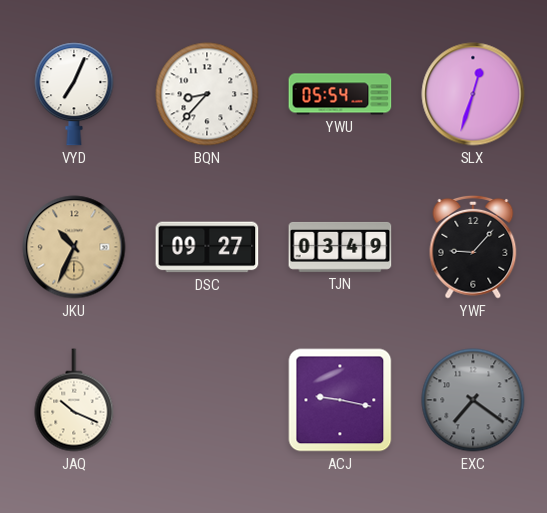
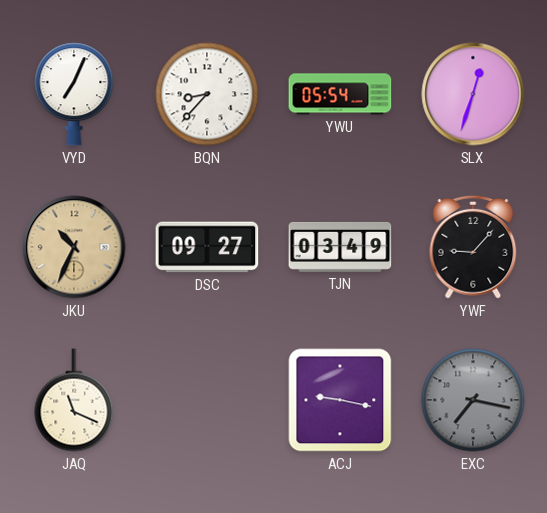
JAQ: 10:19 -> 11:19 (74, 400)
EXC: 7:21 -> 7:17 (473, 400)
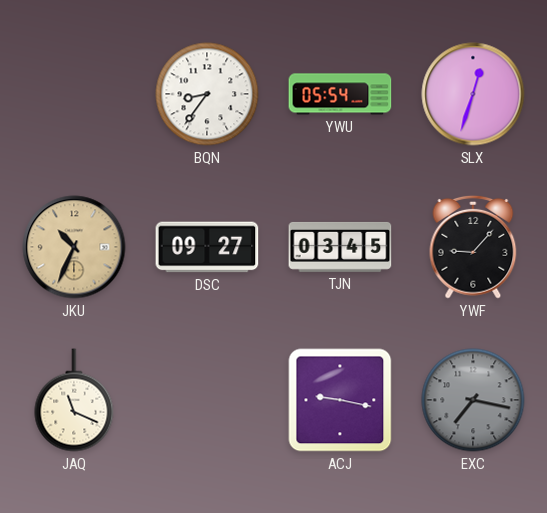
VYD: 7:04 -> none (74, 94)
BQN: 8:37 -> 8:36 (207, 94)
TJN: 03:49 -> 03:45 (340, 247)
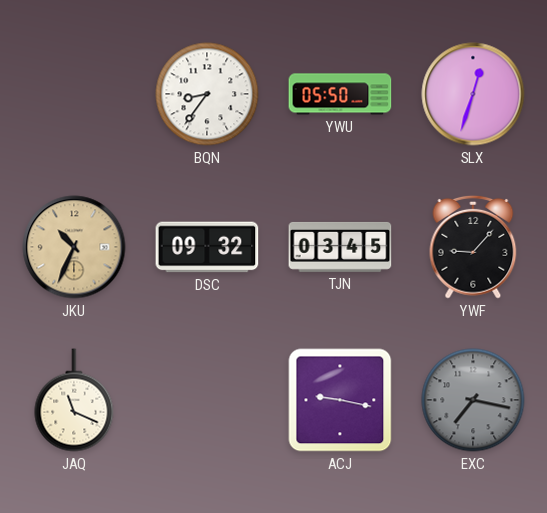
YWU: 05:54 -> 05:50 (340, 94)
DSC: 09:27 -> 09:32 (207, 247)
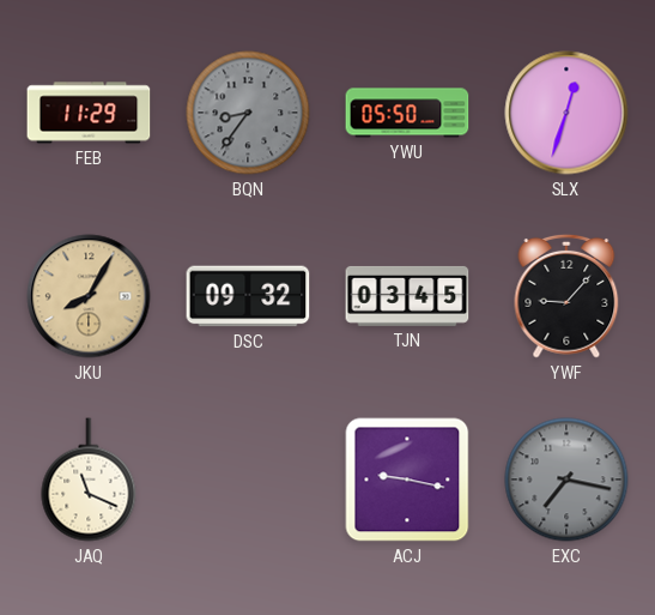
FEB: none -> 11:29 (89, 113)
BQN dial: white -> grey (248, 113)
JKU: 10:34 -> 8:05 (89, 296)
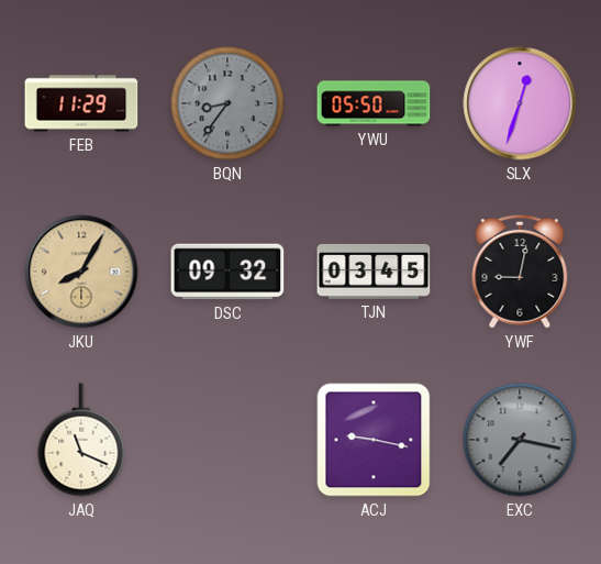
YWF: 9:07 -> 9:02 (520, 272)
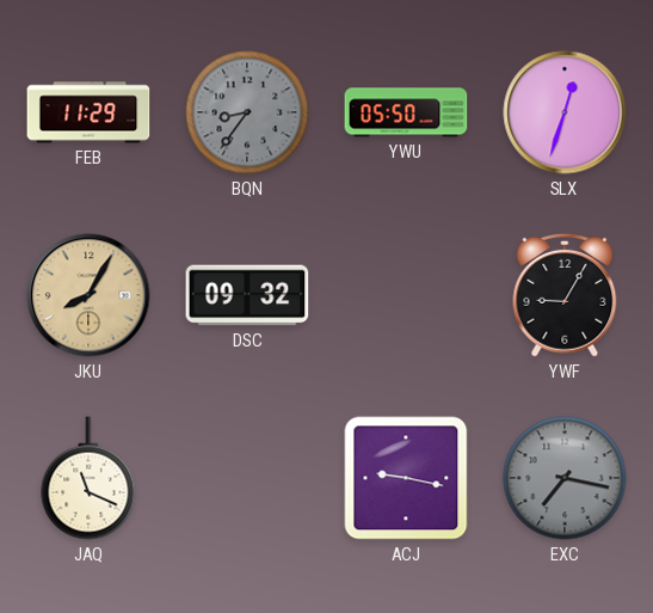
TJN: 03:45 -> none (374, 272)
YWF: 9:02 -> 9:05 (565, 295)
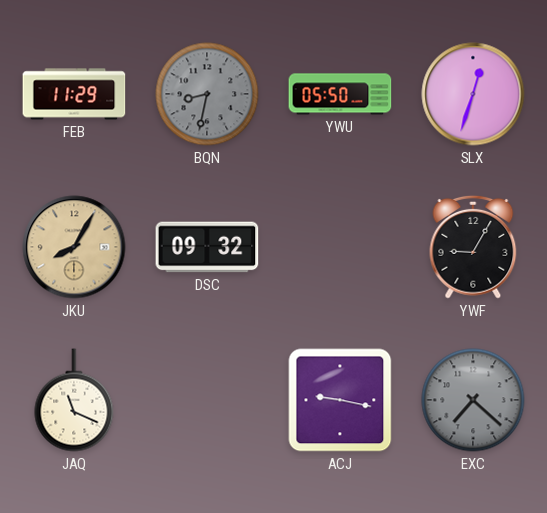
BQN: 8:36 -> 8:32 (207, 94)
EXC: 7:17 -> 7:22 (473, 400)
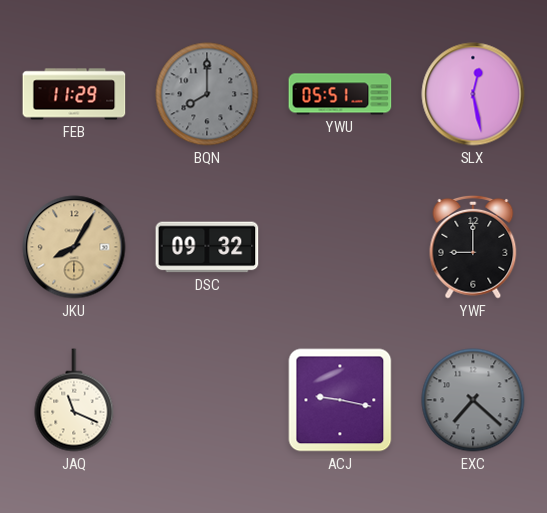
BQN: 8:32 -> 8:00 (207, 94)
YWU: 05:50 -> 05:51 (340, 94)
SLX: 12:33 -> 12:28 (473, 94)
YWF: 9:05 -> 9:00 (473, 247)
